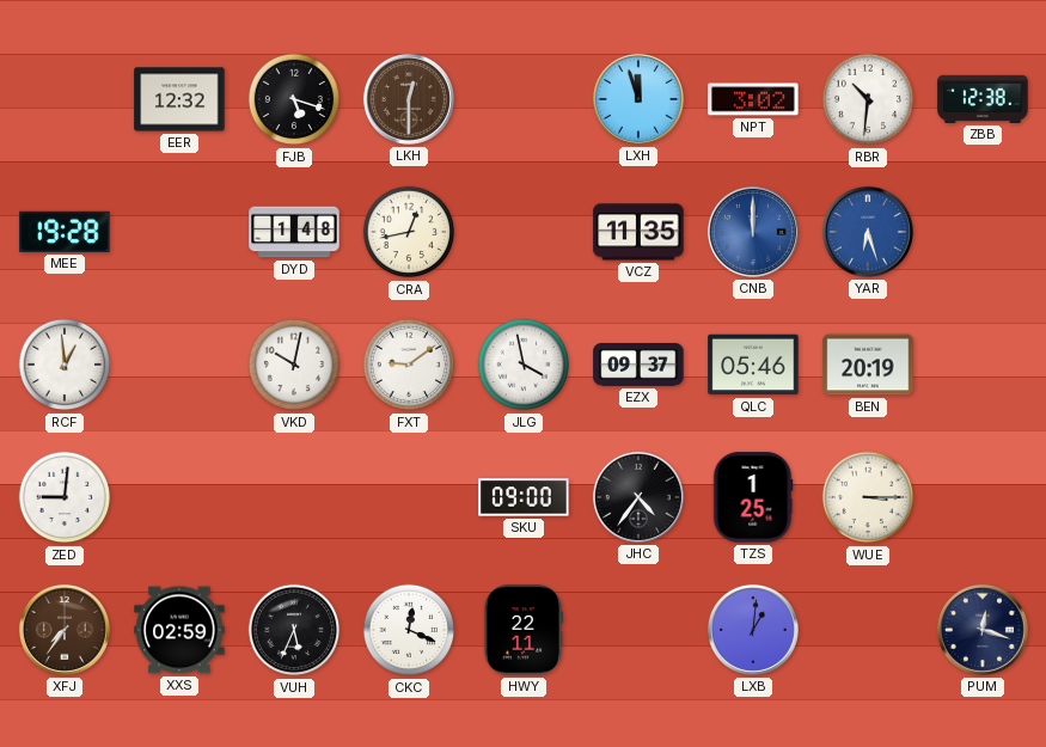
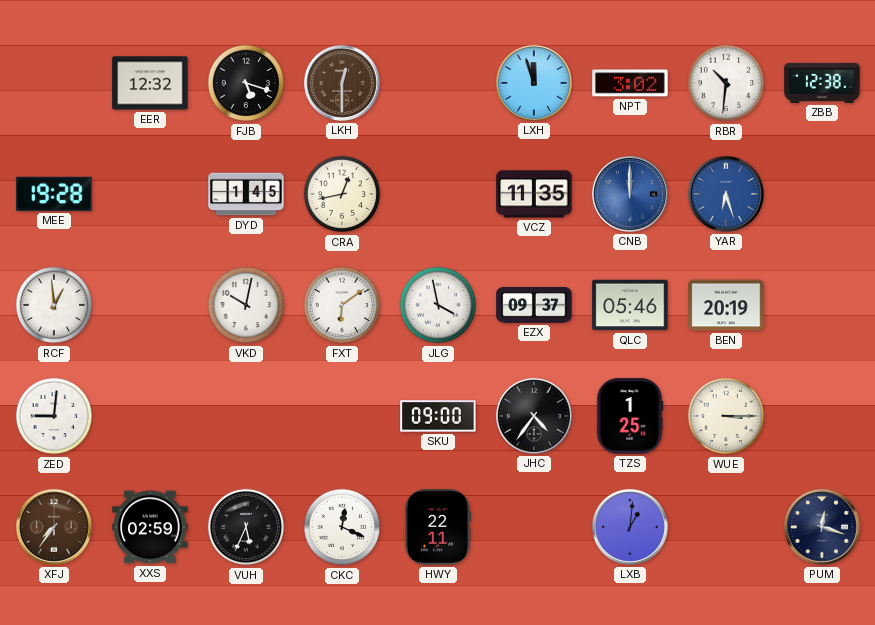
DYD: 1:48 -> 1:45 (246, 194)
FXT: 9:09 -> 6:09 (342, 305)
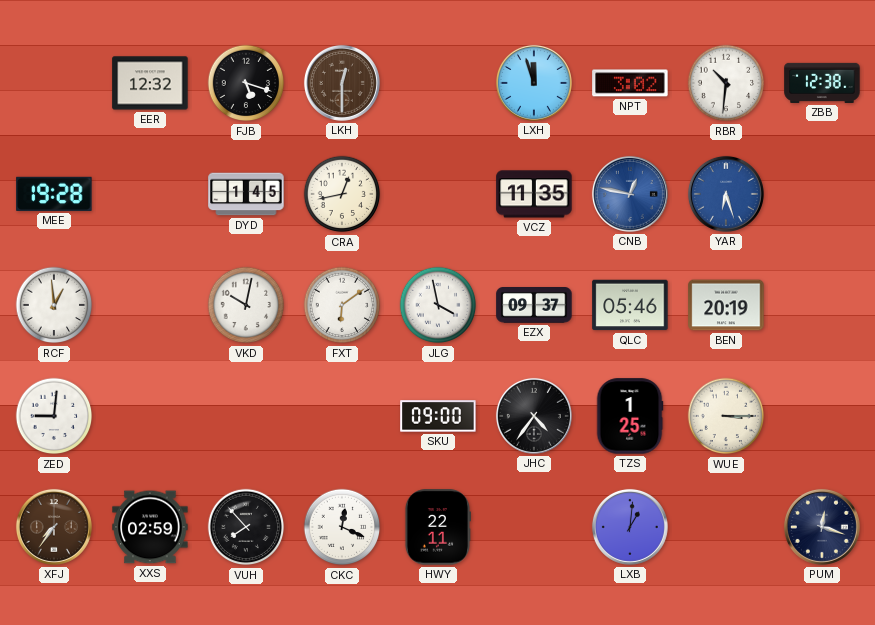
CNB: 12:00 -> 12:47 (630, 194)
VUH: 5:34 -> 7:53 (246, 527)
